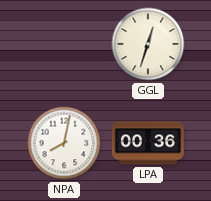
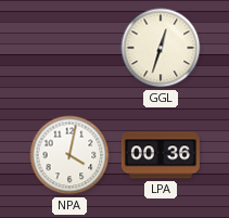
NPA: 8:02 -> 4:02 (69, 155)
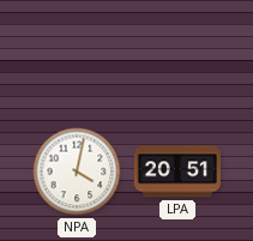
GGL: 12:33 -> none (161, 48)
LPA: 00:36 -> 20:51 (177, 171)
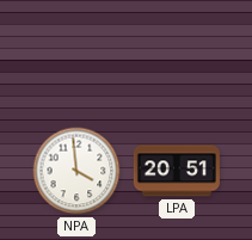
NPA: 4:02 -> 3:59 (76, 171)
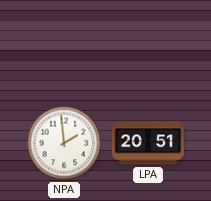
NPA: 3:59 -> 1:59 (64, 143)
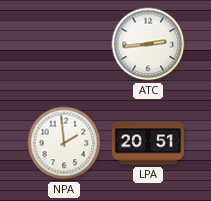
ATC: none -> 2:44 (148, 44)
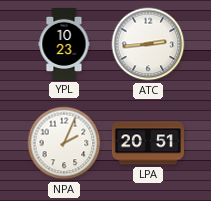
YPL: none -> 10:23 (64, 44)
NPA: 1:59 -> 2:04 (64, 143)
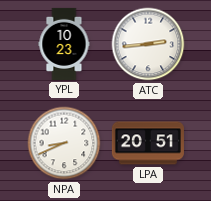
NPA: 2:04 -> 8:41 (64, 143)
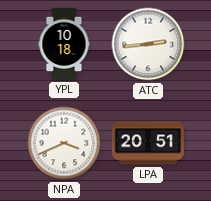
YPL: 10:23 -> 10:18 (64, 44)
NPA: 8:41 -> 3:41 (64, 143)
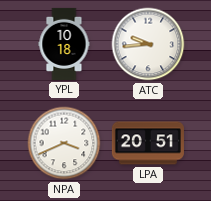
ATC: 2:44 -> 9:44 (148, 44)
